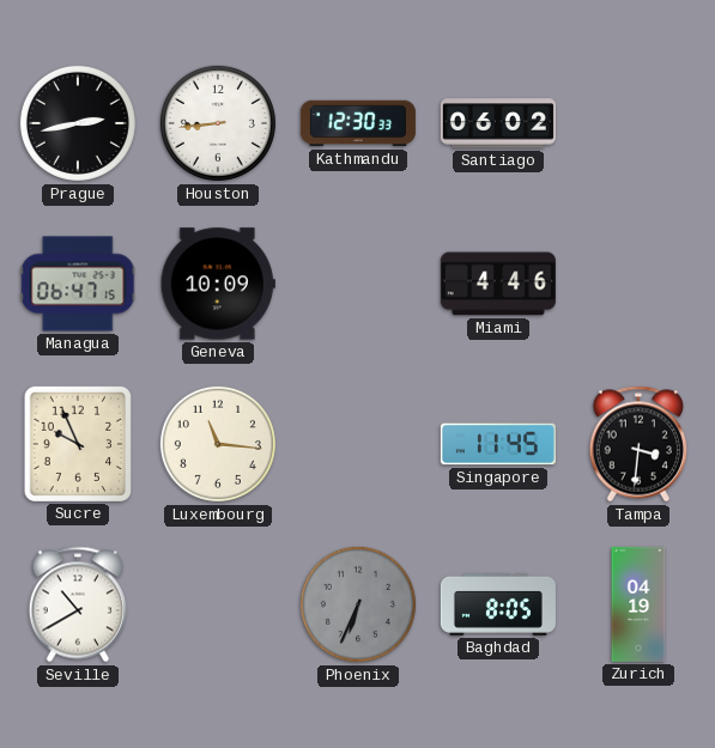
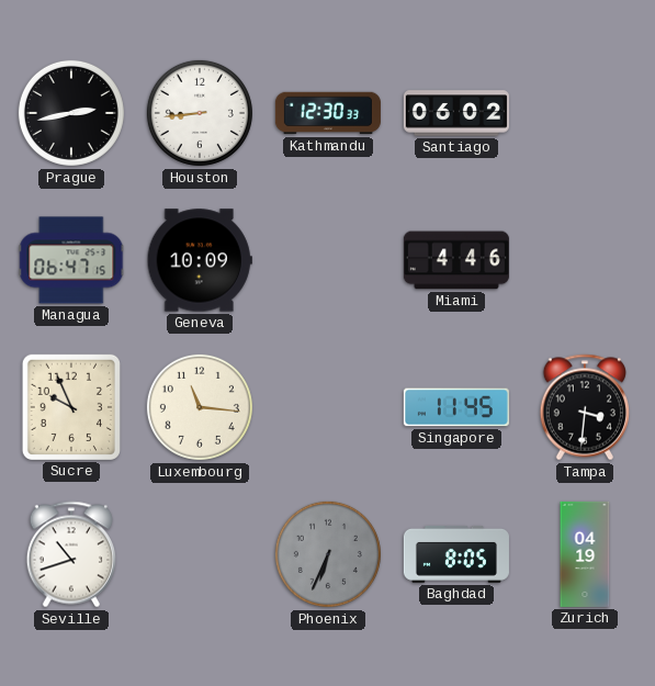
Seville: 10:40 -> 10:42 (70, 554)
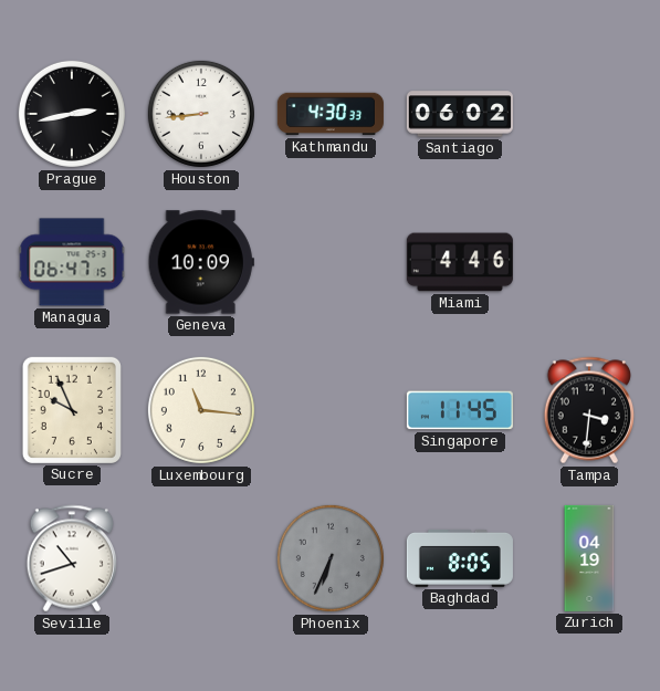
Kathmandu: 12:30 -> 4:30 (331, 114)
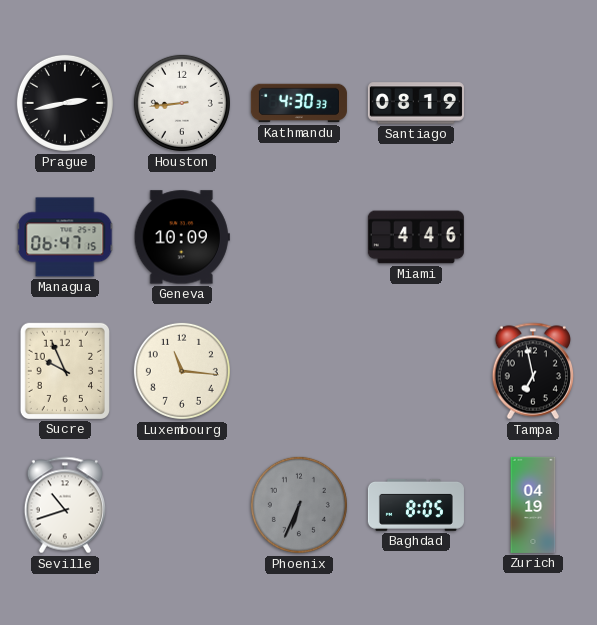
Santiago: 06:02 -> 08:19 (416, 103)
Singapore: 11:45 -> none (460, 410)
Tampa: 3:31 -> 6:58 (532, 371)
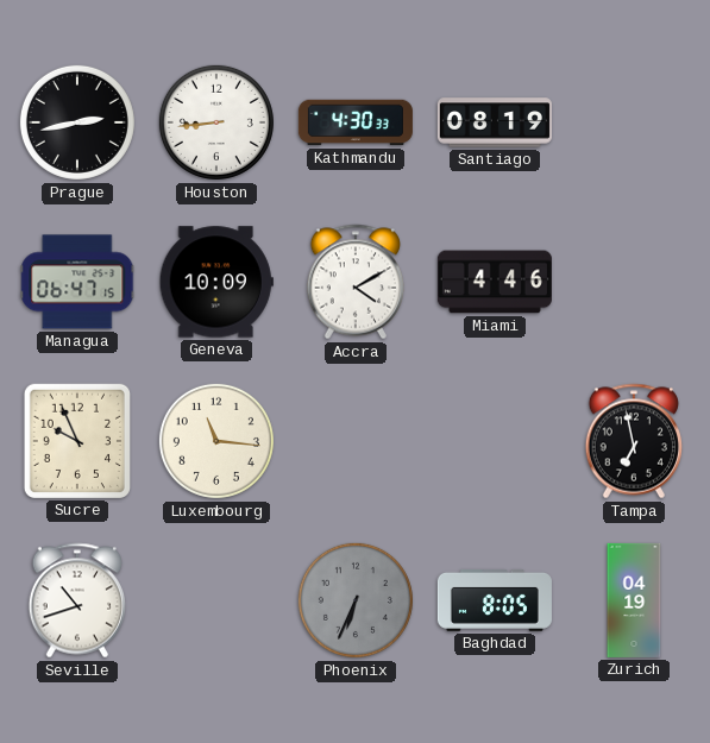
Accra: none -> 4:10 (354, 282)
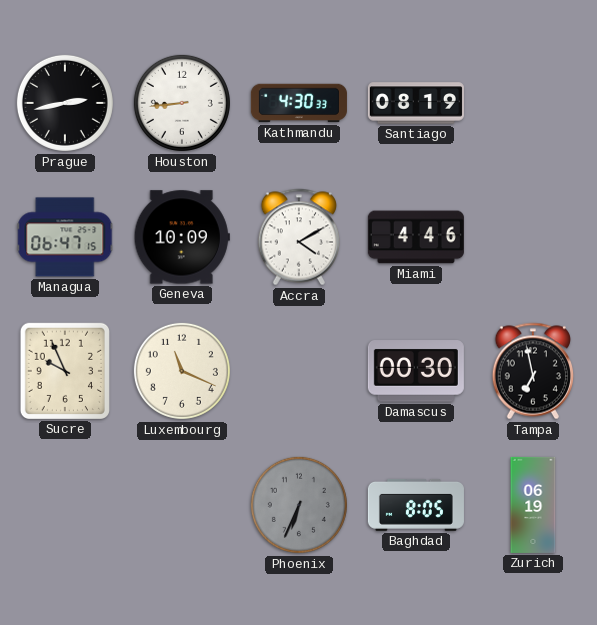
Luxembourg: 11:16 -> 11:19 (182, 371)
Damascus: none -> 00:30 (416, 371)
Seville: 10:42 -> none (76, 600)
Zurich: 04:19 -> 06:19 (533, 505)
